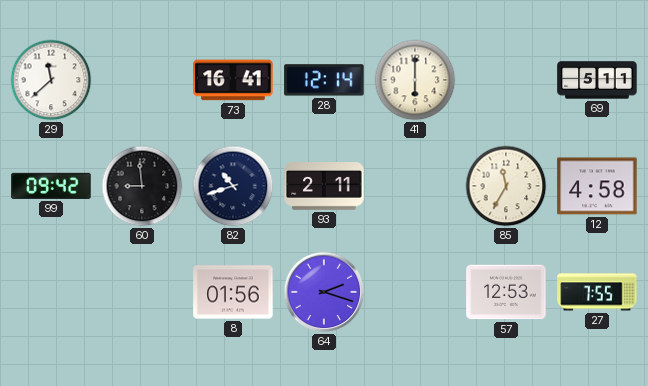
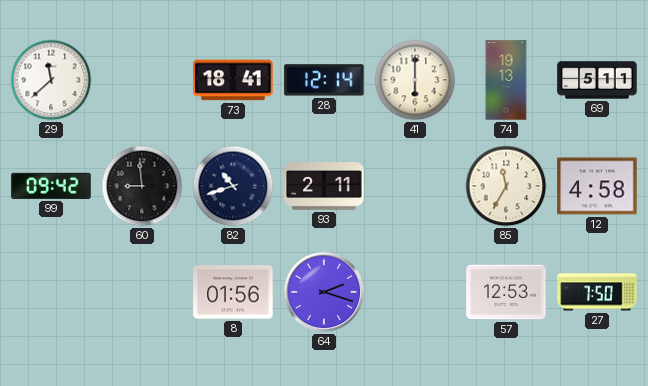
73: 16:41 -> 18:41 (233, 80)
74: none -> 19:13 (506, 80)
27: 7:55 -> 7:50 (597, 292)
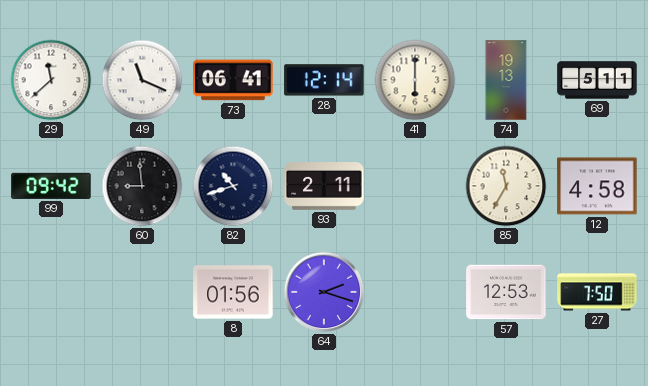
49: none -> 11:19 (142, 80)
73: 18:41 -> 06:41 (233, 80)
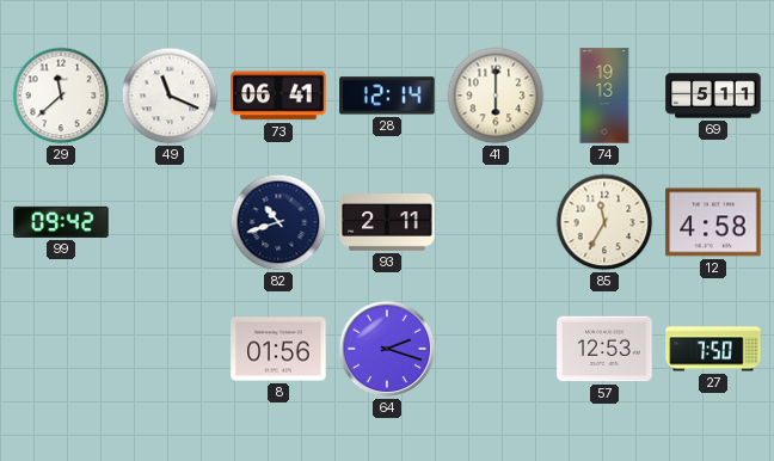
60: 8:59 -> none (142, 186)
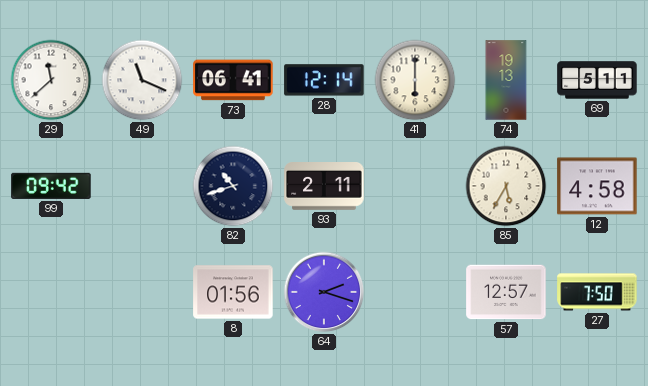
85: 11:35 -> 5:35 (506, 186)
57: 12:53 -> 12:57 (506, 292)
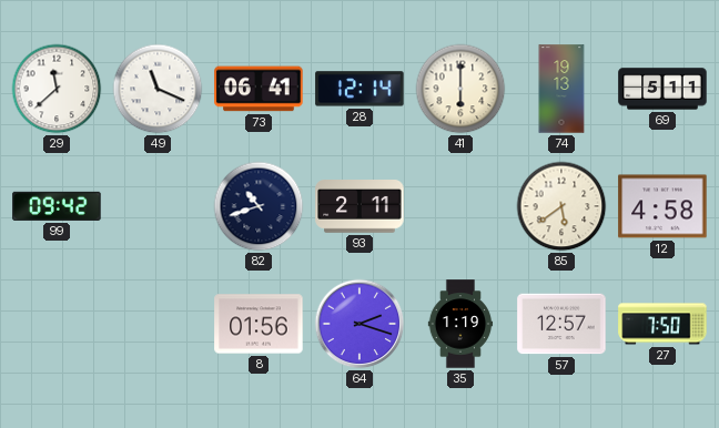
85: 5:35 -> 5:39 (561, 206)
35: none -> 1:19 (460, 324)
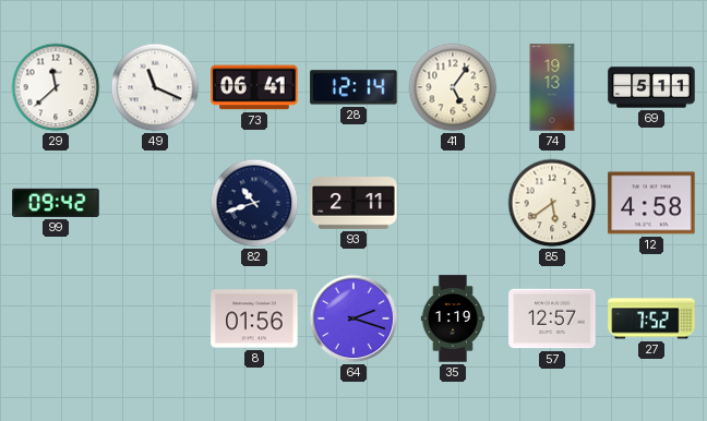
41: 6:00 -> 5:06 (453, 87)
27: 7:50 -> 7:52 (651, 318)
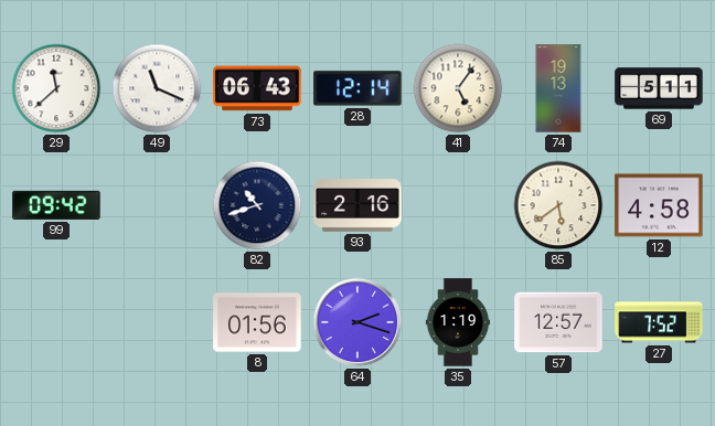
73: 06:41 -> 06:43 (257, 88)
93: 2:11 -> 2:16 (357, 206)
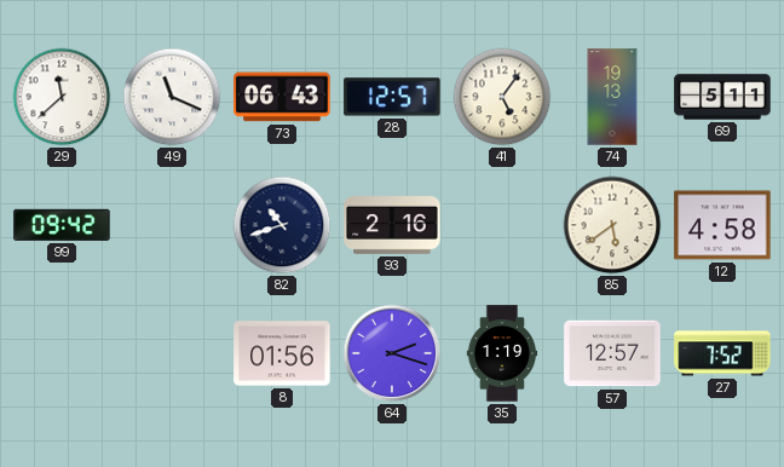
28: 12:14 -> 12:57 (392, 97)
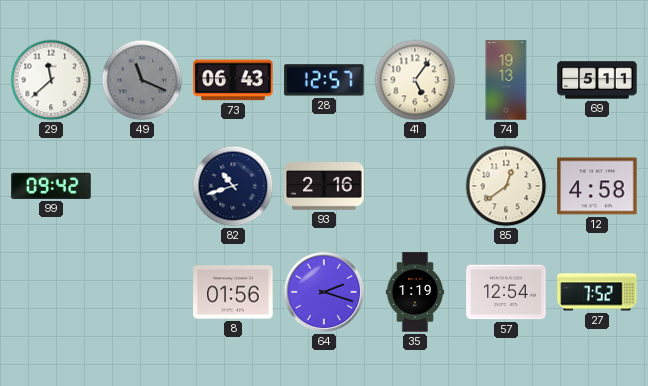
49 dial: white -> grey (142, 80)
85: 5:39 -> 12:39 (506, 186)
57: 12:57 -> 12:54 (506, 292)
